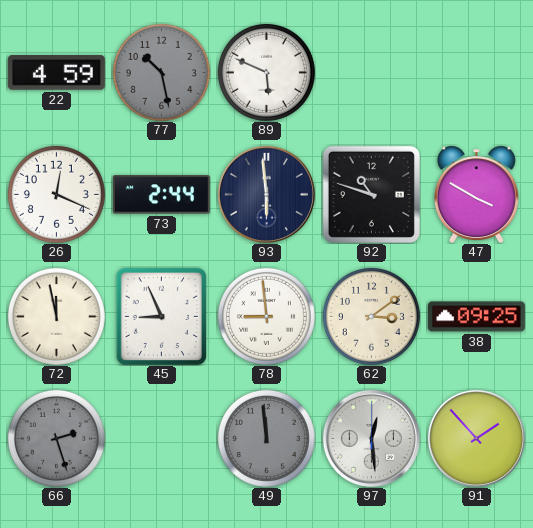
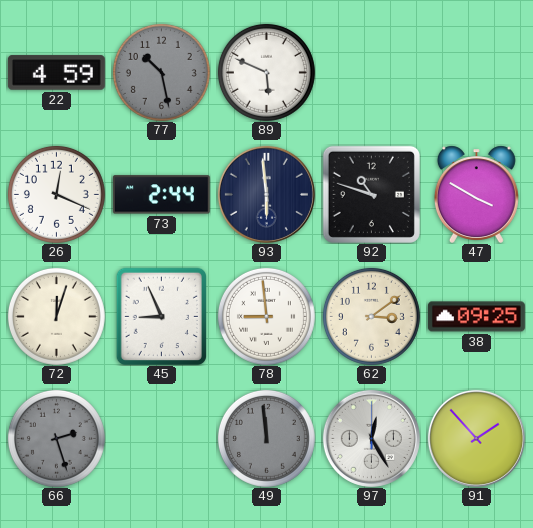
72: 11:58 -> 12:03 (56, 316)
97: 12:29 -> 12:25 (371, 438)
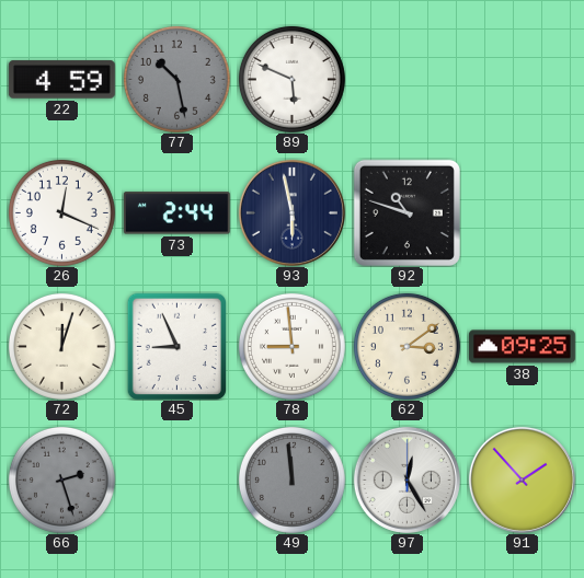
93: 5:59 -> 5:58 (291, 212)
47: 3:50 -> none (476, 194)
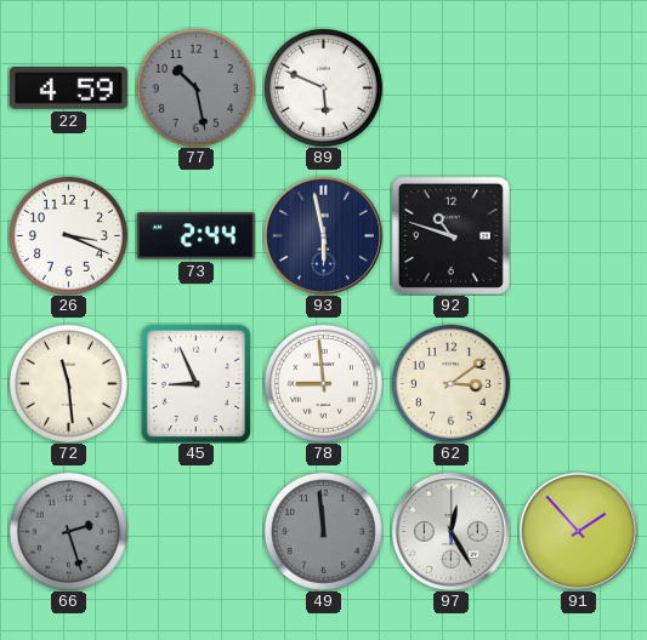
26: 12:19 -> 3:19 (68, 235)
72: 12:03 -> 11:29 (68, 383)
38: 09:25 -> none (522, 347)
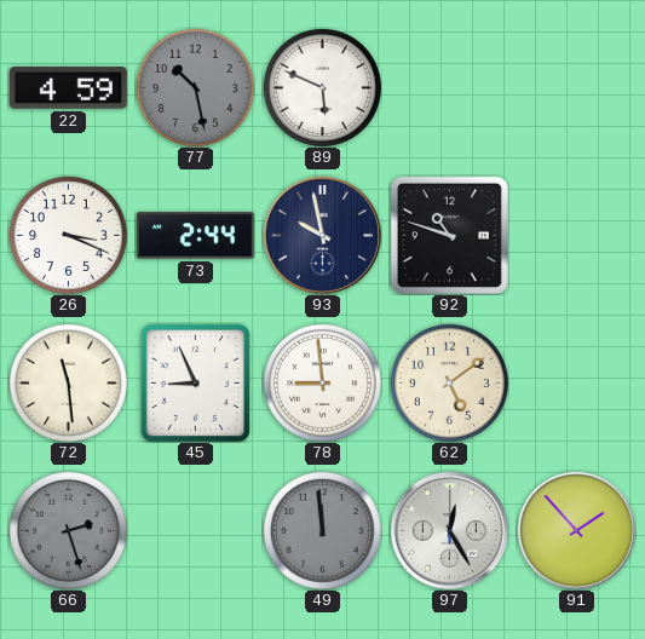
93: 5:58 -> 9:58 (322, 235)
62: 3:09 -> 5:09 (449, 382)
